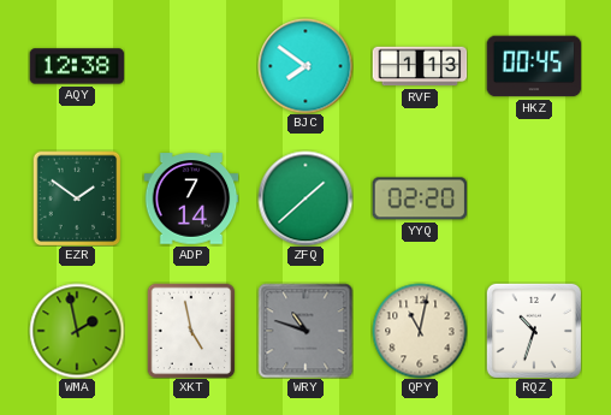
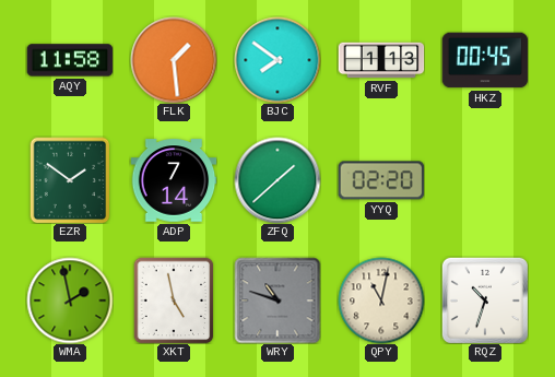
AQY: 12:38 -> 11:58 (70, 60)
FLK: none -> 1:29 (174, 60)
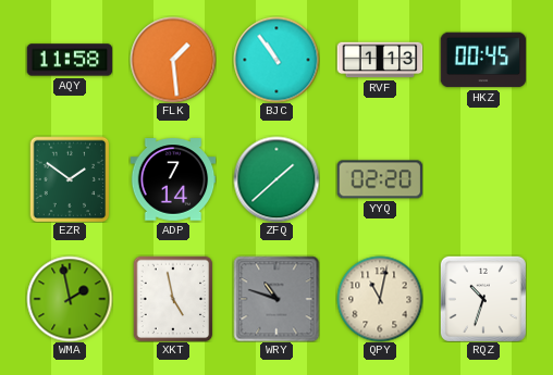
BJC: 7:51 -> 10:54 (276, 60)
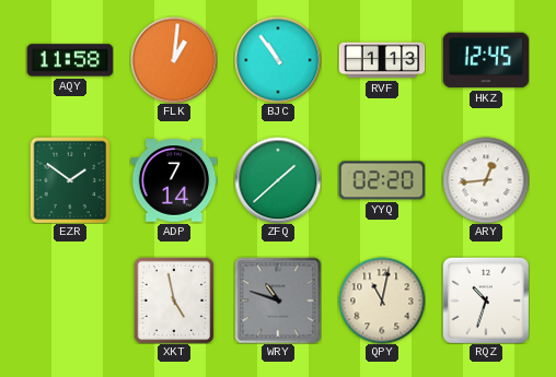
FLK: 1:29 -> 1:01 (174, 60)
HKZ: 00:45 -> 12:45 (486, 60)
ARY: none -> 12:44 (486, 180)
WMA: 1:58 -> none (70, 299)
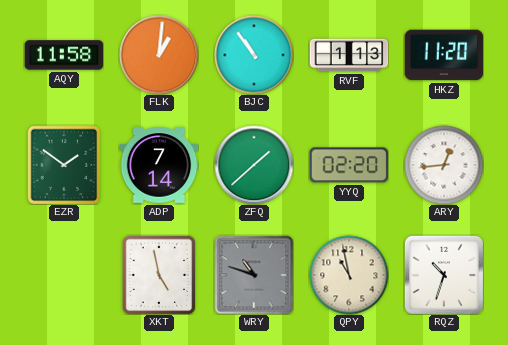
HKZ: 12:45 -> 11:20 (444, 55)
QPY: 11:02 -> 10:58 (349, 275)
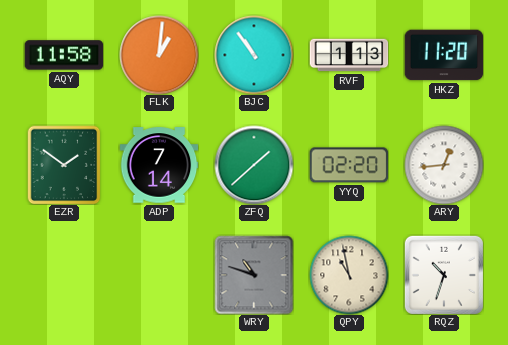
XKT: 4:58 -> none (159, 275)
